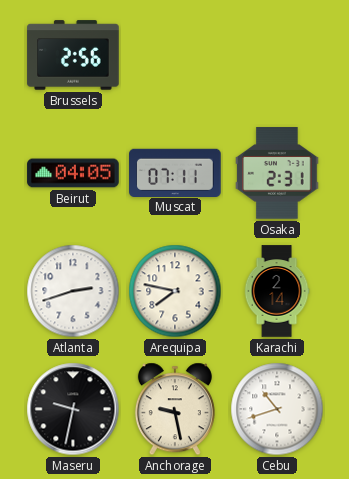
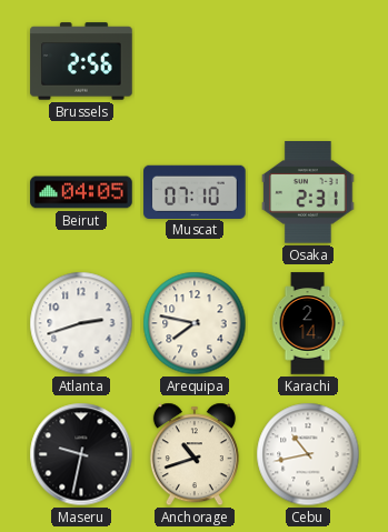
Muscat: 07:11 -> 07:10 (195, 191)
Anchorage: 9:28 -> 10:42 (195, 454)
Cebu: 10:42 -> 10:43 (308, 454)
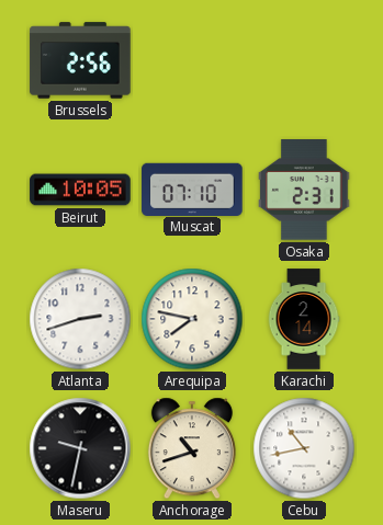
Beirut: 04:05 -> 10:05 (80, 190)
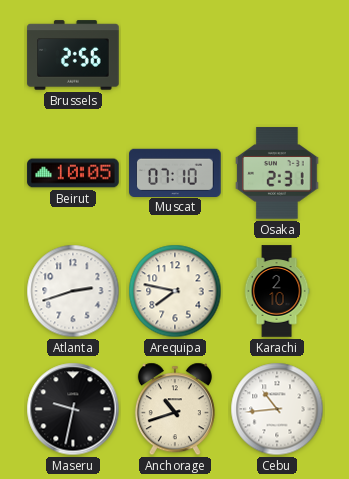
Karachi: 2:14 -> 2:10 (277, 291)
Cebu: 10:43 -> 10:44 (277, 409)
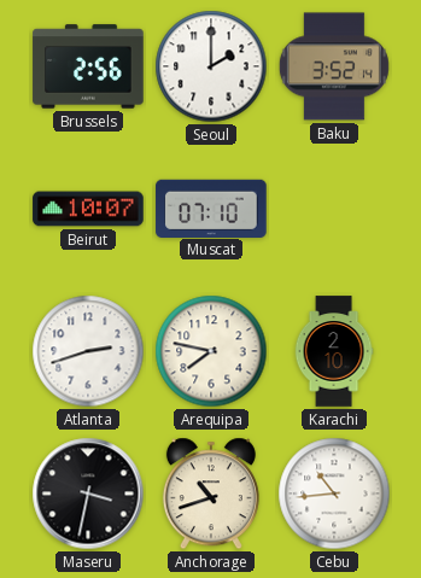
Seoul: none -> 2:00 (211, 66)
Baku: none -> 3:52 (334, 66)
Beirut: 10:05 -> 10:07 (88, 209)
Osaka: 2:31 -> none (277, 173)
Maseru: 9:32 -> 3:32 (88, 494)
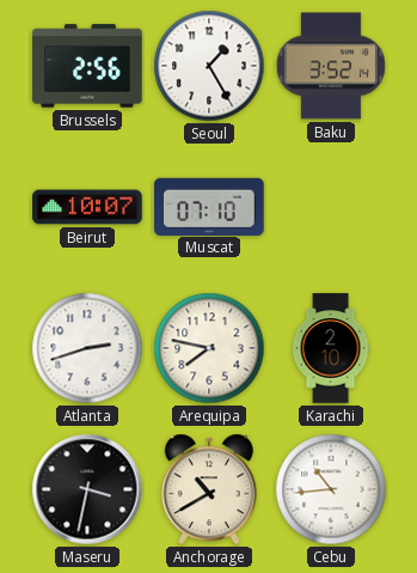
Seoul: 2:00 -> 1:25 (209, 66)
Anchorage: 10:42 -> 10:40 (209, 489)
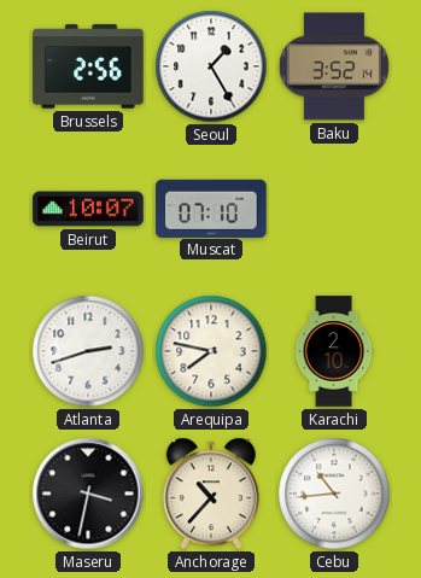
Anchorage: 10:40 -> 10:37 (211, 494)
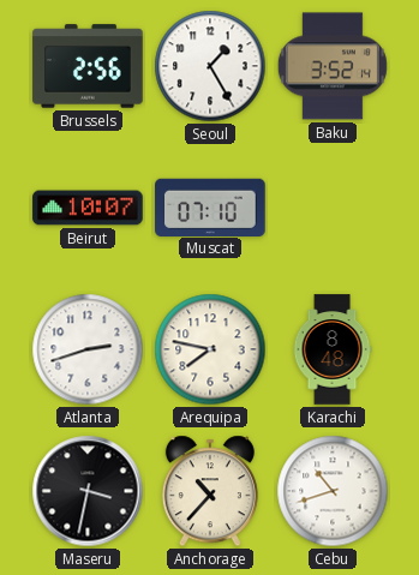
Karachi: 2:10 -> 8:48 (333, 349)
Cebu: 10:44 -> 10:42 (333, 491)
